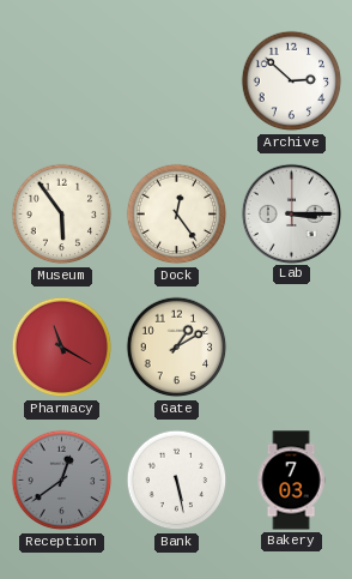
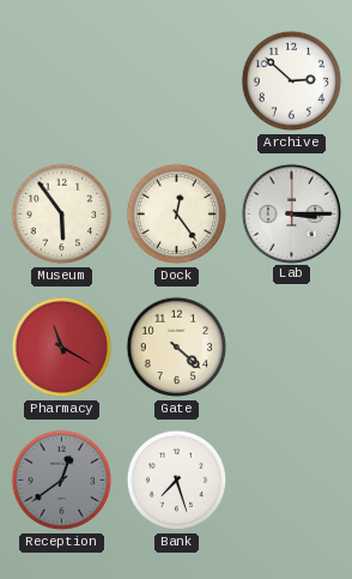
Gate: 1:10 -> 4:22 (177, 348)
Bank: 5:28 -> 7:27 (177, 481)
Bakery: 7:03 -> none (291, 481)
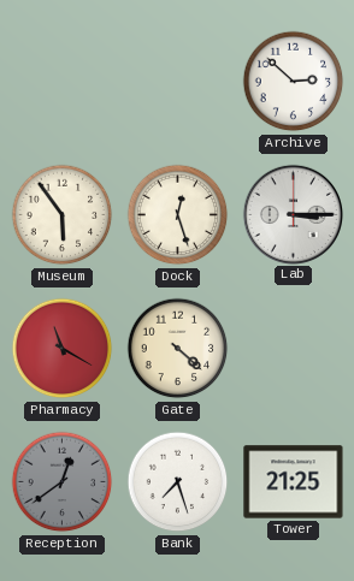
Dock: 12:24 -> 12:27 (178, 215)
Tower: none -> 21:25 (294, 482)
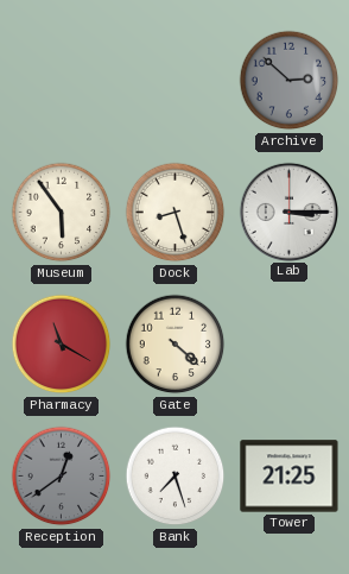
Archive dial: white -> grey (290, 81)
Dock: 12:27 -> 8:27 (176, 213)
